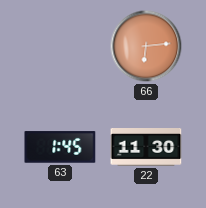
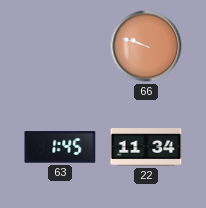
66: 6:14 -> 9:48 (146, 46)
22: 11:30 -> 11:34 (146, 148)
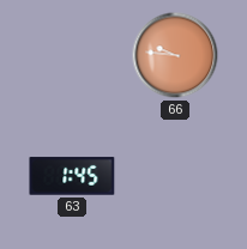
66: 9:48 -> 9:46 (175, 55)
22: 11:34 -> none (146, 148)
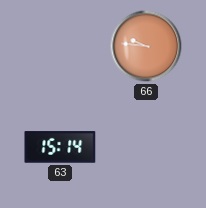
63: 1:45 -> 15:14 (60, 147)
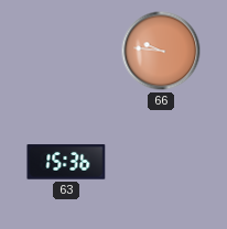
63: 15:14 -> 15:36 (66, 162)
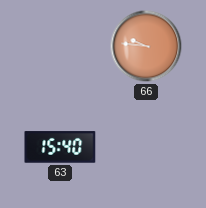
63: 15:36 -> 15:40 (60, 147)
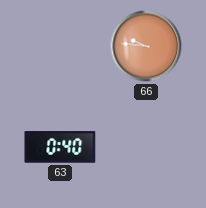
63: 15:40 -> 0:40 (60, 147)
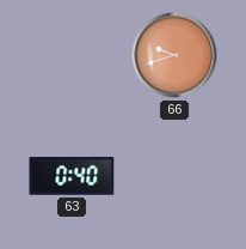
66: 9:46 -> 9:42 (174, 55)
